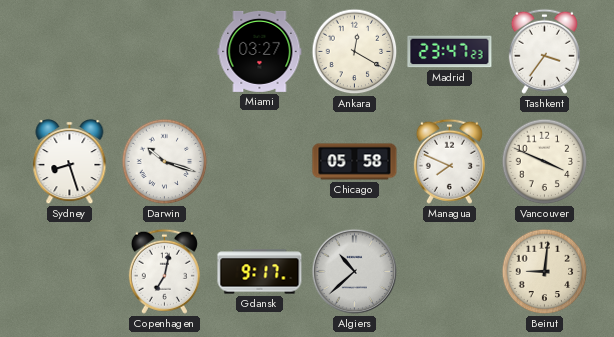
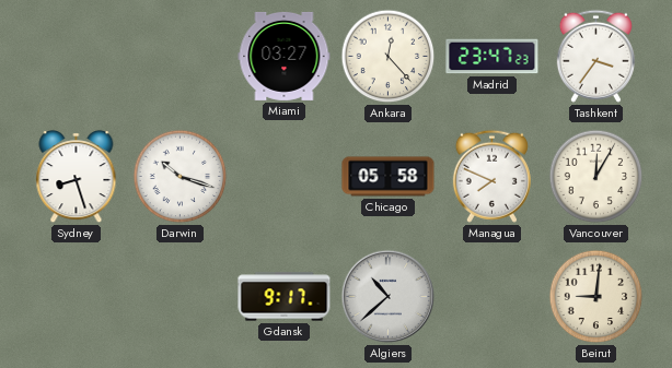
Ankara: 12:20 -> 12:23 (389, 57)
Vancouver: 3:49 -> 12:05 (596, 177)
Copenhagen: 7:02 -> none (164, 271)
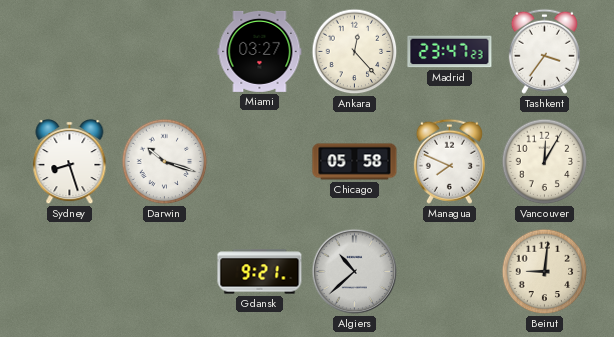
Gdansk: 9:17 -> 9:21 (260, 272)
